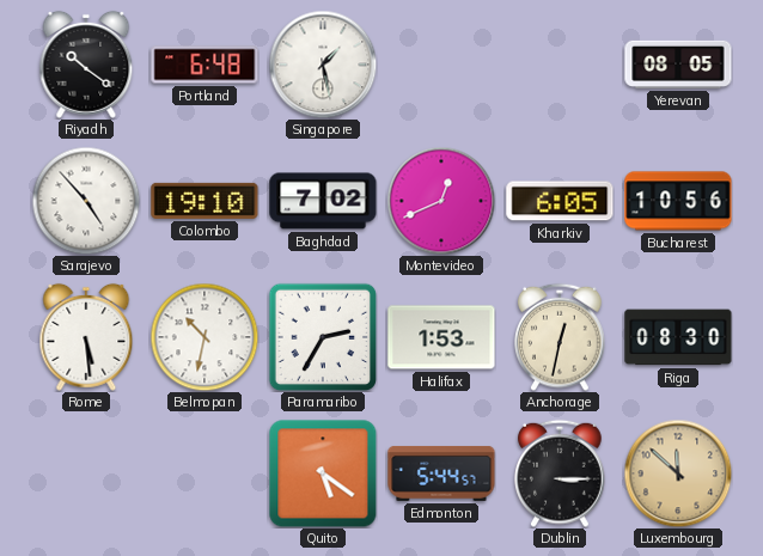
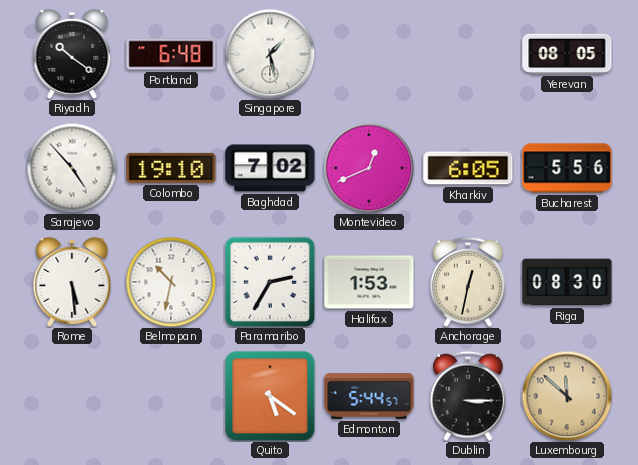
Bucharest: 10:56 -> 5:56 (567, 168)
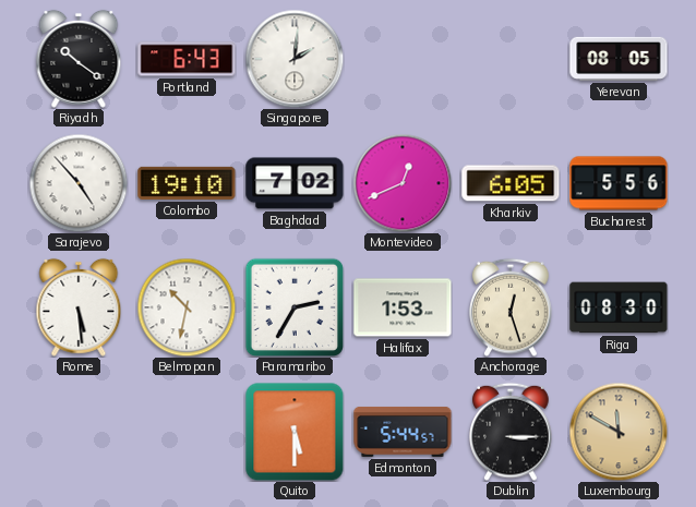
Portland: 6:48 -> 6:43 (187, 59)
Singapore: 1:28 -> 2:01 (295, 59)
Anchorage: 12:32 -> 12:27 (512, 307)
Quito: 5:21 -> 5:30 (295, 432)
Luxembourg: 11:52 -> 11:50 (619, 432)
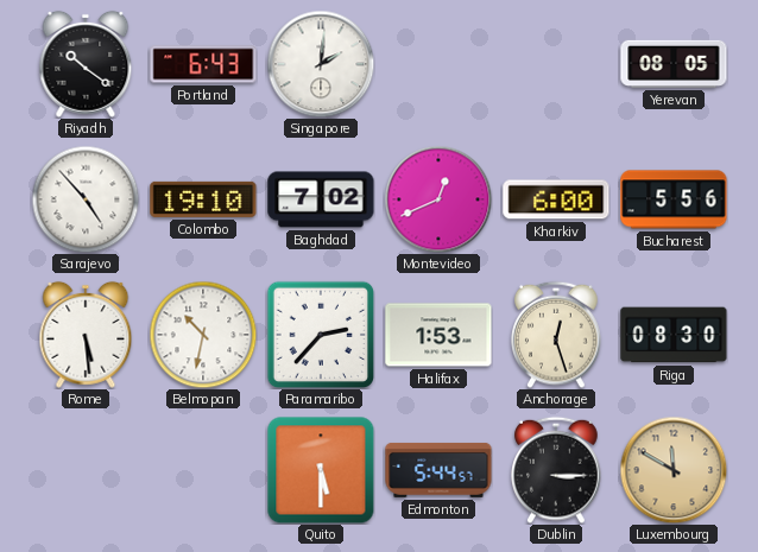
Kharkiv: 6:05 -> 6:00 (556, 199)
Paramaribo: 2:35 -> 2:37 (320, 334)
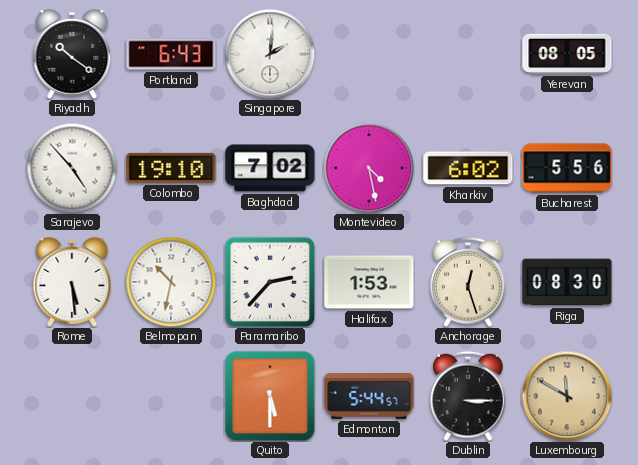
Montevideo: 12:41 -> 4:28 (369, 168)
Kharkiv: 6:00 -> 6:02 (468, 168)
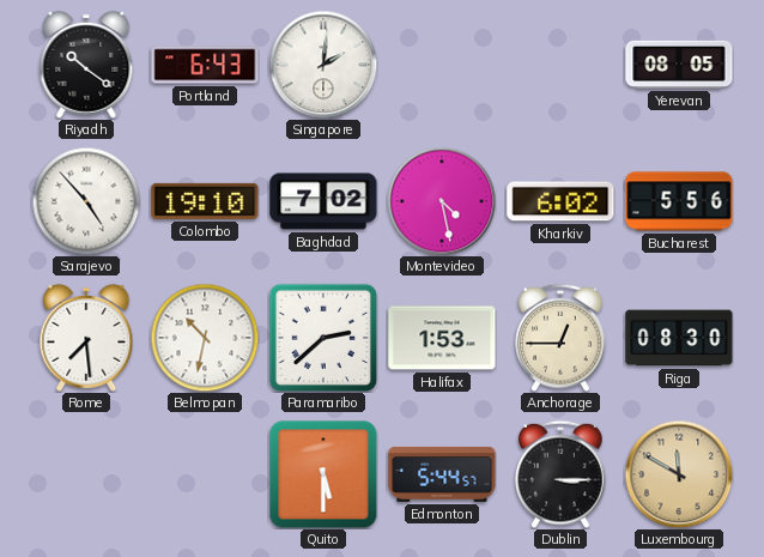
Rome: 5:29 -> 7:29 (86, 338)
Paramaribo: 2:37 -> 2:38 (322, 337)
Anchorage: 12:27 -> 12:45 (562, 338)
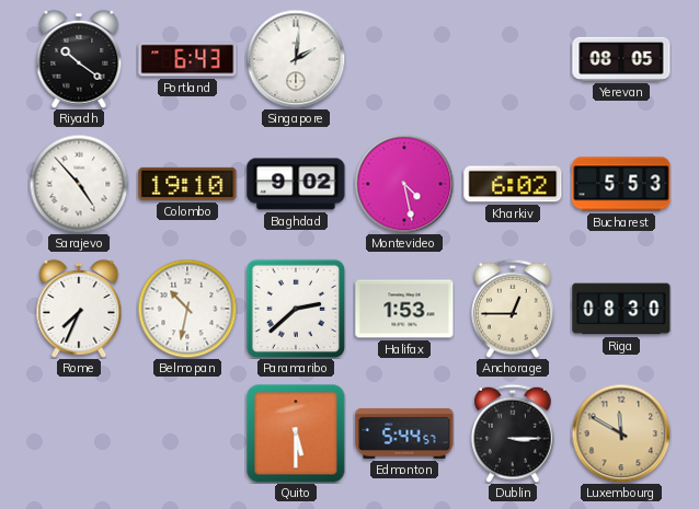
Baghdad: 7:02 -> 9:02 (296, 184)
Bucharest: 5:56 -> 5:53 (621, 184)
Rome: 7:29 -> 7:34 (79, 309)
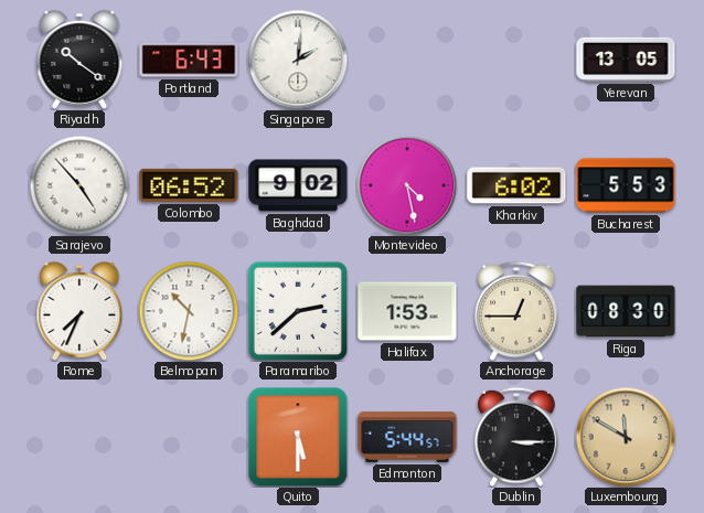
Yerevan: 08:05 -> 13:05 (626, 60)
Colombo: 19:10 -> 06:52 (189, 185)
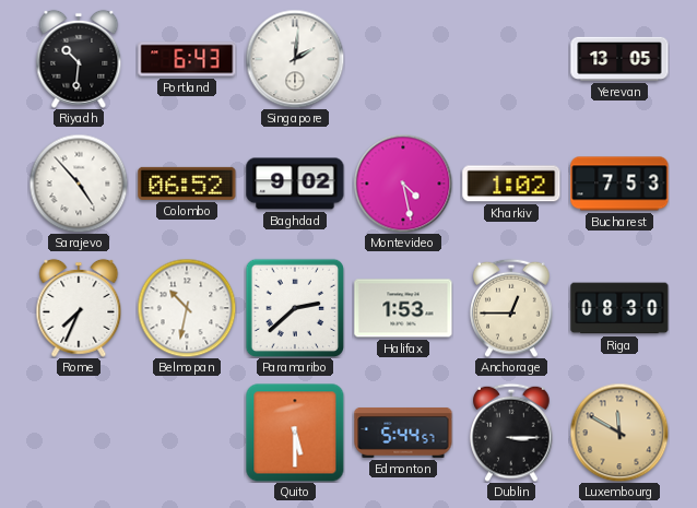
Riyadh: 10:21 -> 10:31 (79, 59)
Kharkiv: 6:02 -> 1:02 (511, 184)
Bucharest: 5:53 -> 7:53 (619, 184)
